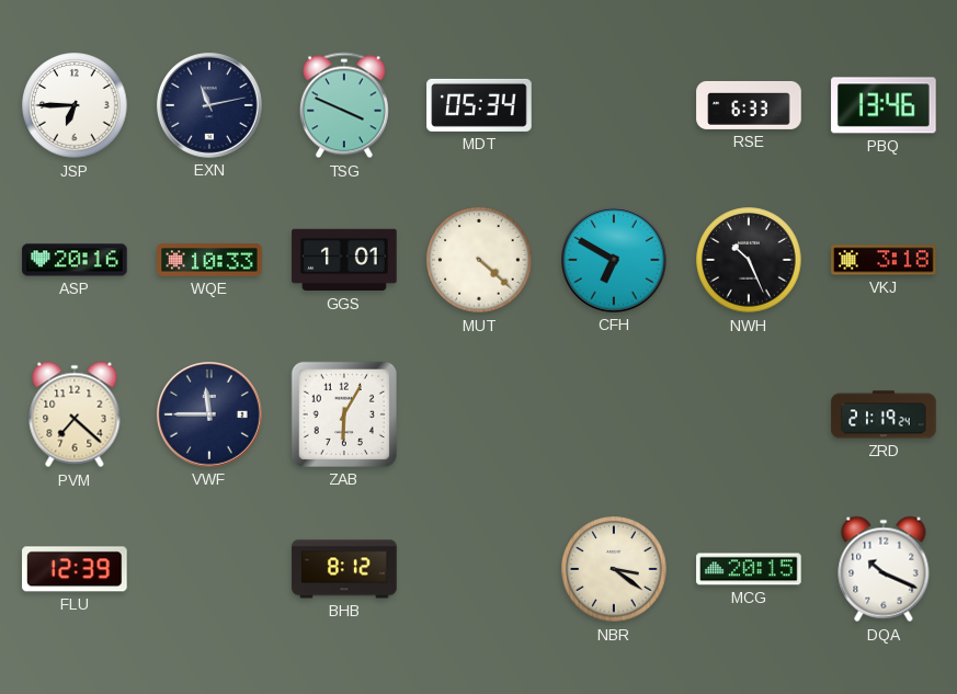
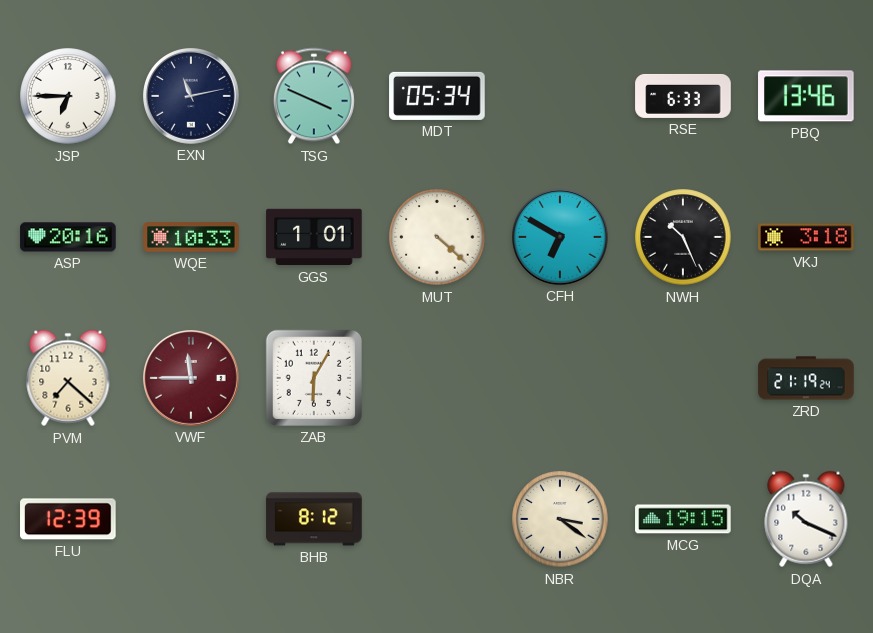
VWF dial: navy -> burgundy (192, 379)
MCG: 20:15 -> 19:15 (683, 519)
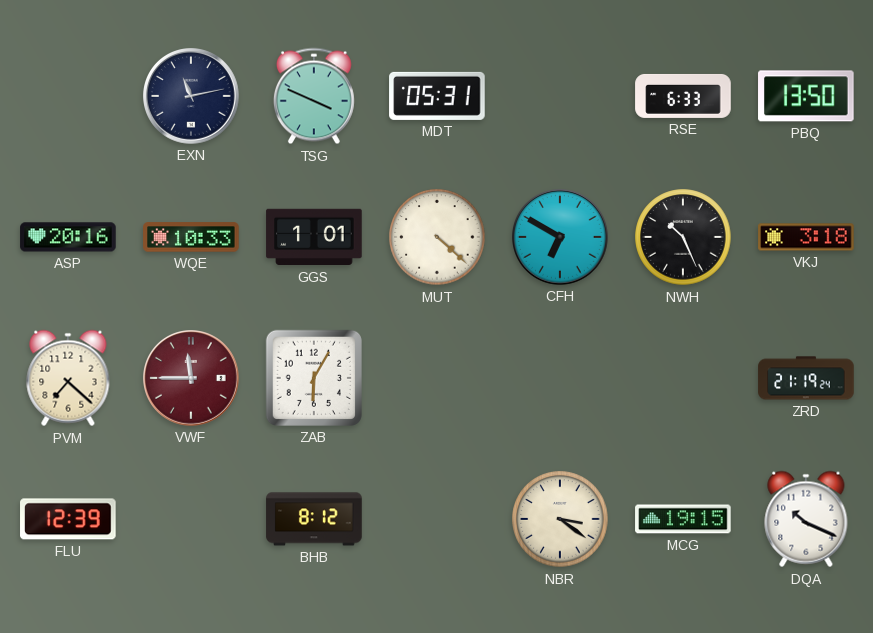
JSP: 6:45 -> none (68, 96)
MDT: 05:34 -> 05:31 (437, 96)
PBQ: 13:46 -> 13:50 (806, 96)
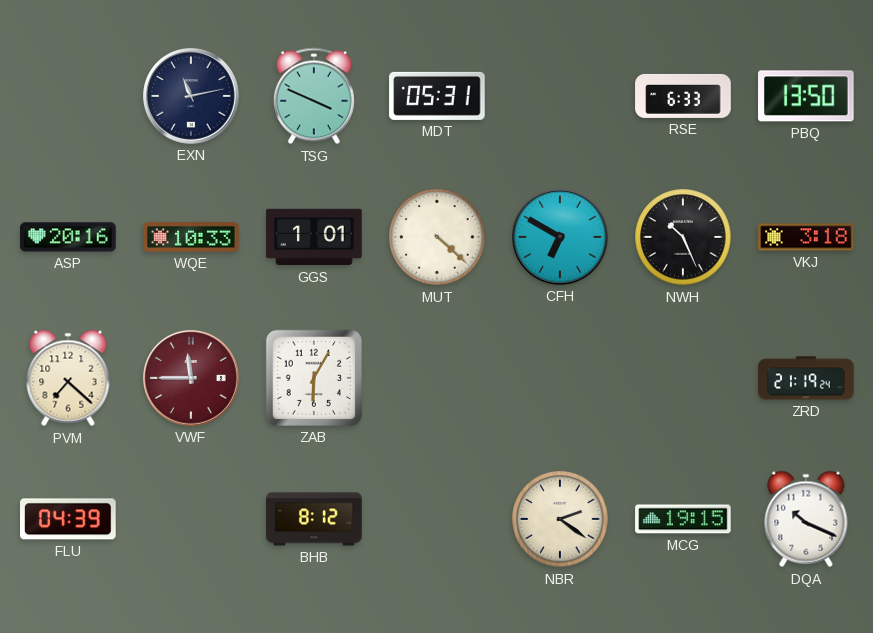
FLU: 12:39 -> 04:39 (68, 519)
NBR: 3:21 -> 2:21 (560, 519)
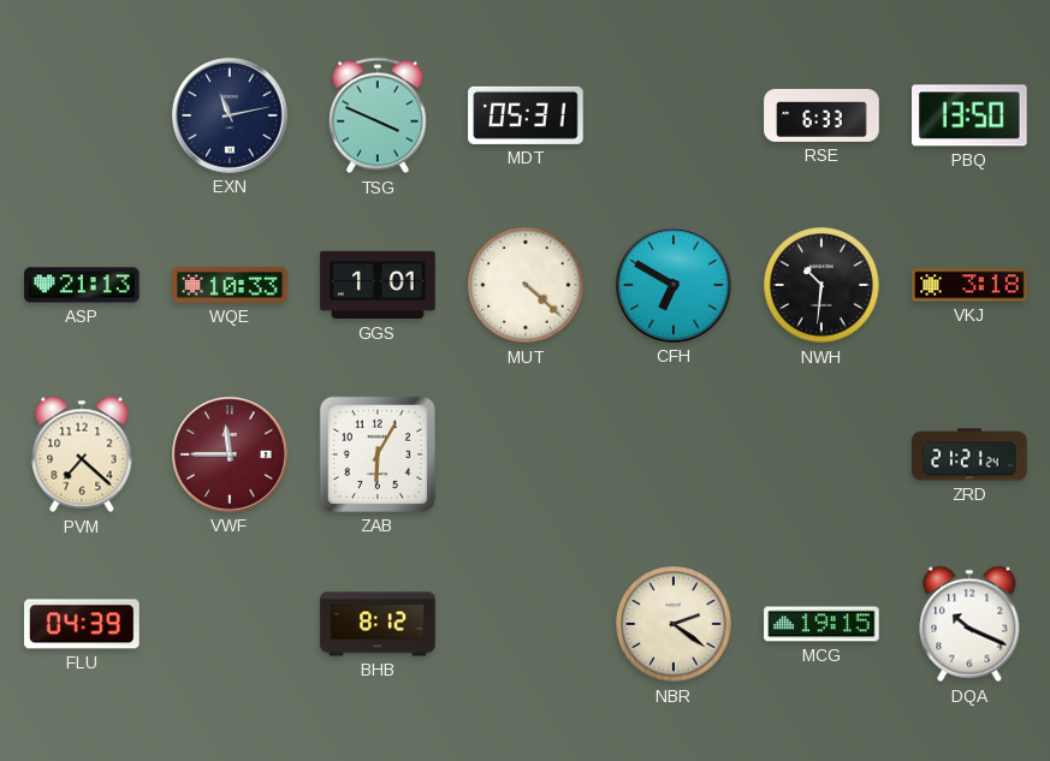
ASP: 20:16 -> 21:13 (82, 285)
NWH: 10:26 -> 10:31 (821, 285)
ZRD: 21:19 -> 21:21 (969, 454)
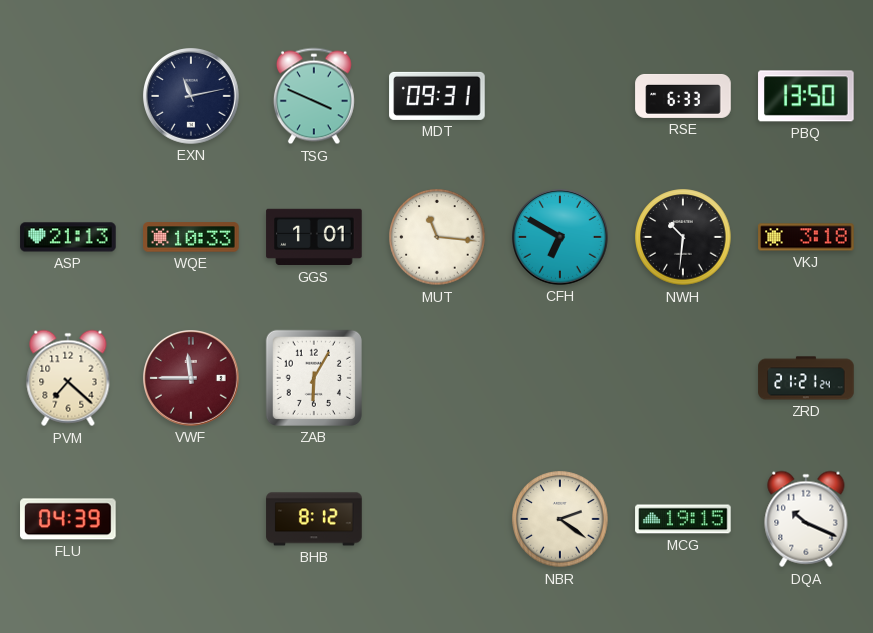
MDT: 05:31 -> 09:31 (437, 96)
MUT: 4:22 -> 11:16 (437, 237)
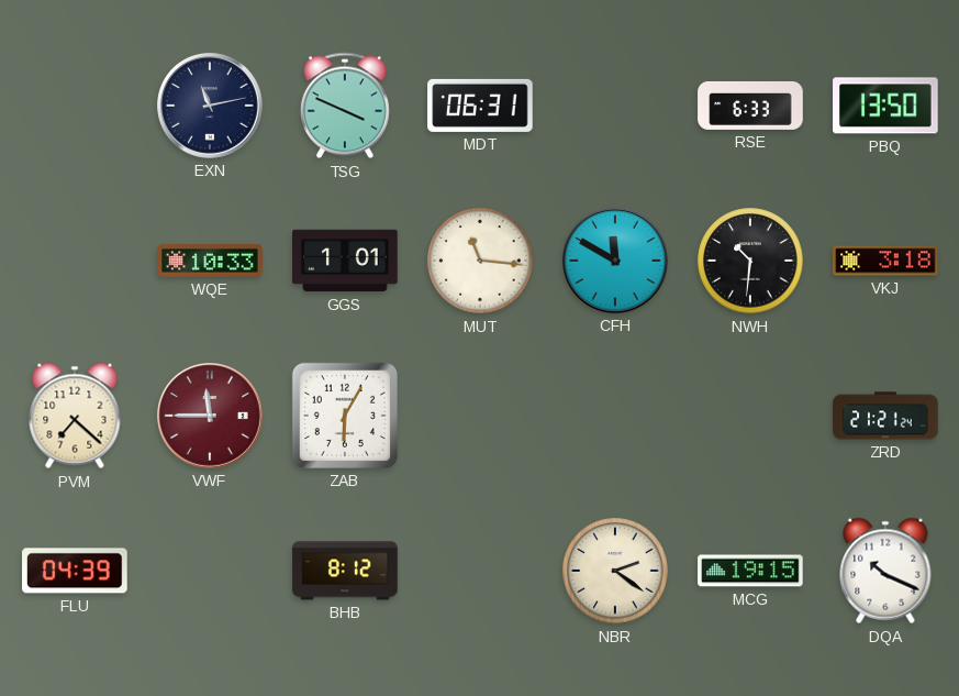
MDT: 09:31 -> 06:31 (480, 106)
ASP: 21:13 -> none (68, 237)
CFH: 6:50 -> 11:50 (616, 262)
